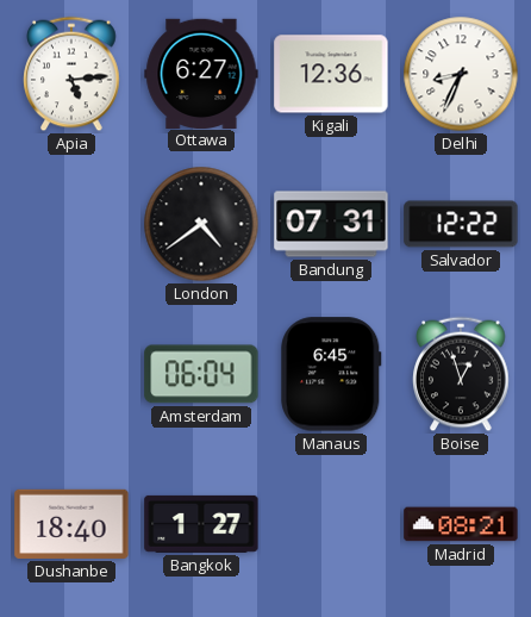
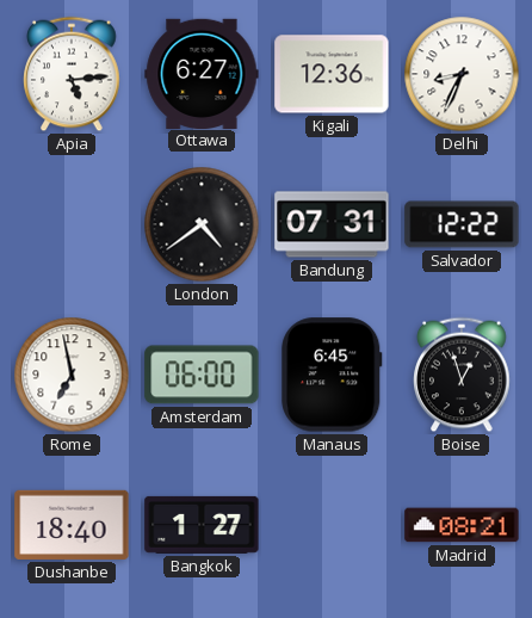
Rome: none -> 6:58 (72, 375)
Amsterdam: 06:04 -> 06:00 (202, 375)
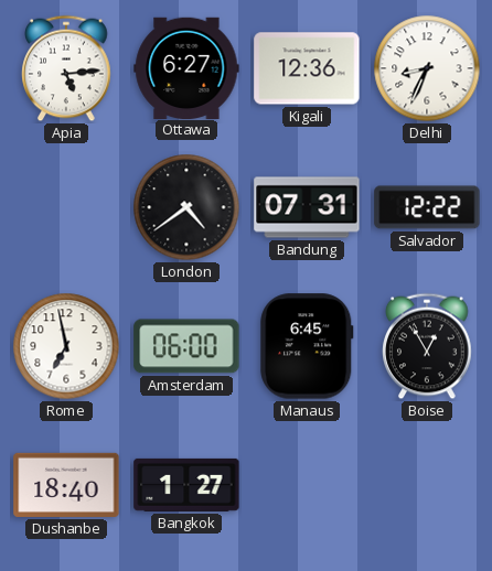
Boise: 12:57 -> 12:55 (427, 346)
Madrid: 08:21 -> none (462, 525)
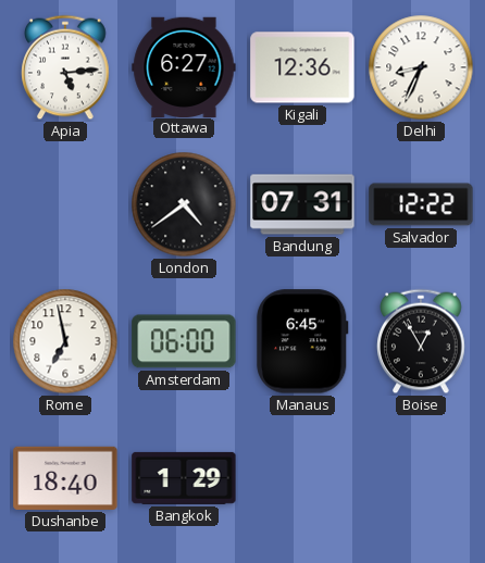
Bangkok: 1:27 -> 1:29 (184, 478)
